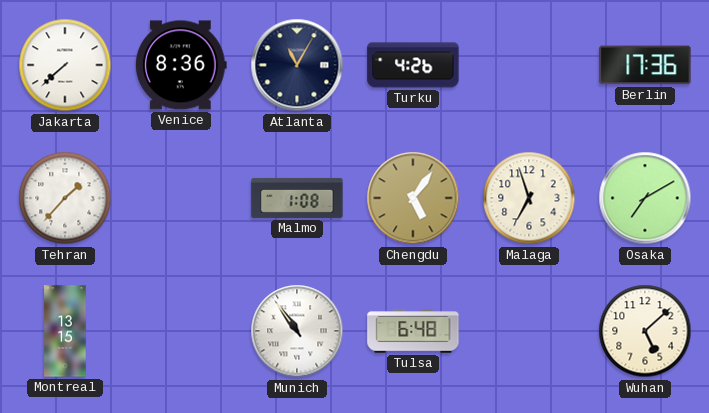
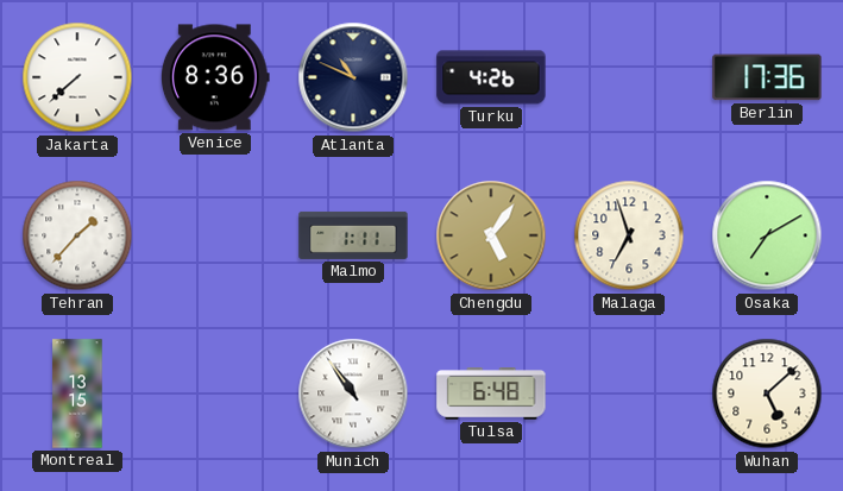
Atlanta: 11:05 -> 10:49 (353, 77)
Malmo: 1:08 -> 1:11 (353, 235)
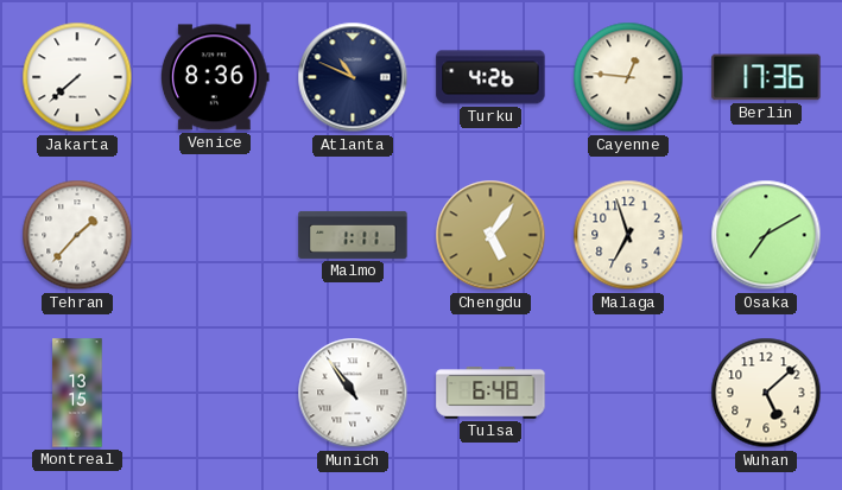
Cayenne: none -> 12:46 (628, 77)
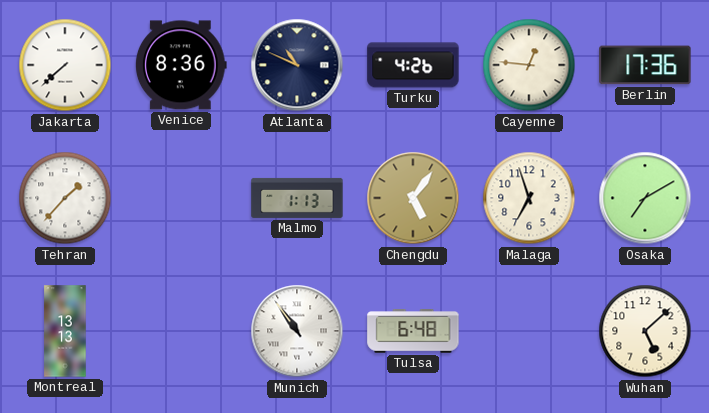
Malmo: 1:11 -> 1:13 (297, 198)
Montreal: 13:15 -> 13:13 (65, 331)
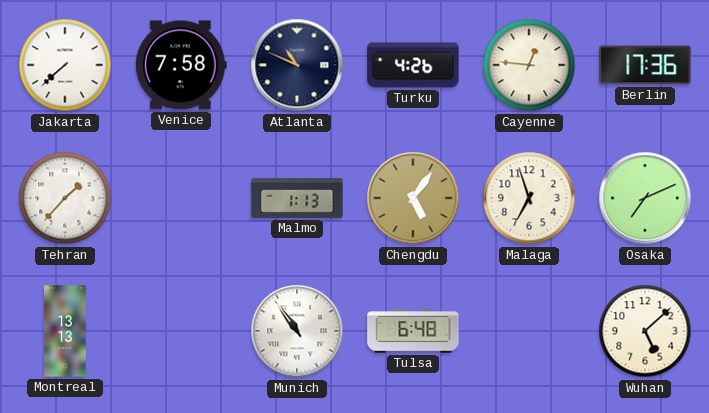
Venice: 8:36 -> 7:58 (181, 65)
Osaka: 7:10 -> 7:11 (645, 198)
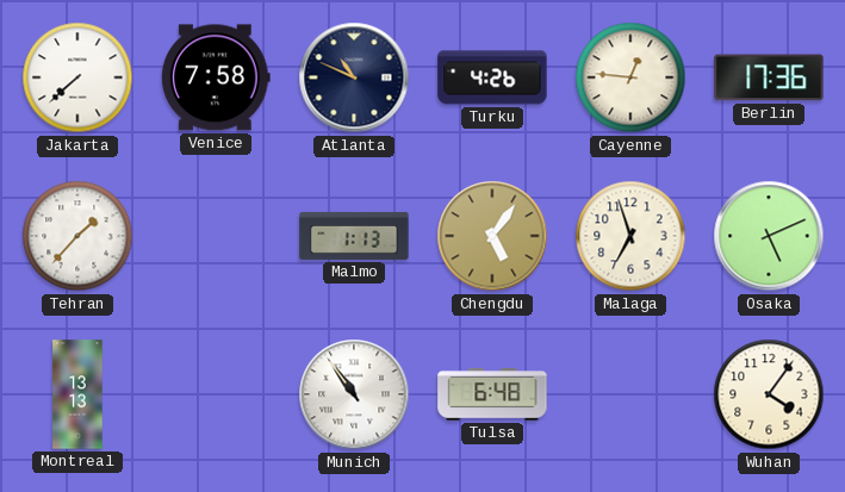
Osaka: 7:11 -> 5:11 (769, 236)
Wuhan: 5:08 -> 4:06 (769, 394)
